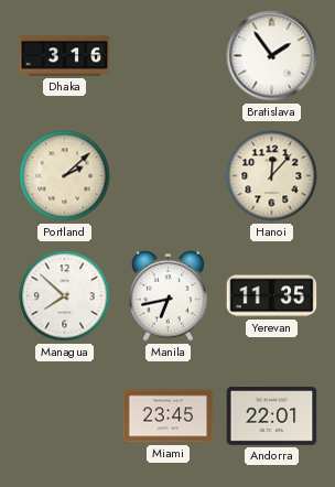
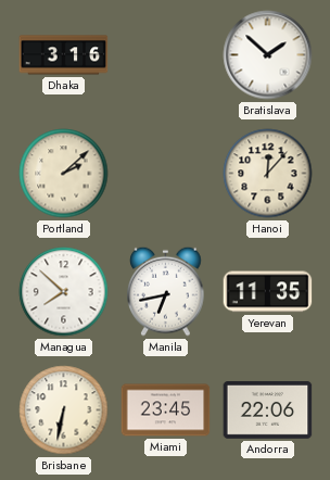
Bratislava: 1:54 -> 1:52 (268, 55)
Brisbane: none -> 6:32 (64, 410)
Andorra: 22:01 -> 22:06 (268, 410)
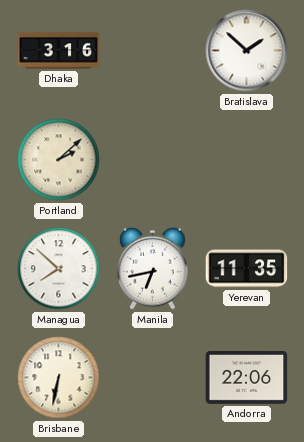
Hanoi: 12:07 -> none (268, 174)
Miami: 23:45 -> none (166, 410)
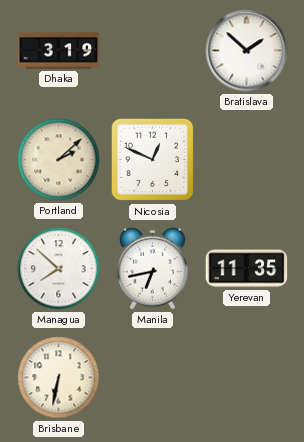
Dhaka: 3:16 -> 3:19 (59, 51)
Nicosia: none -> 12:49 (153, 160)
Andorra: 22:06 -> none (247, 378)
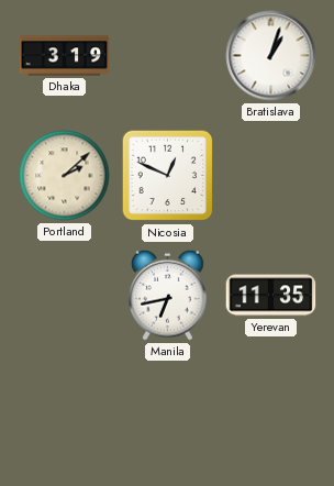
Bratislava: 1:52 -> 1:03 (271, 56)
Managua: 7:52 -> none (59, 269)
Brisbane: 6:32 -> none (59, 378)
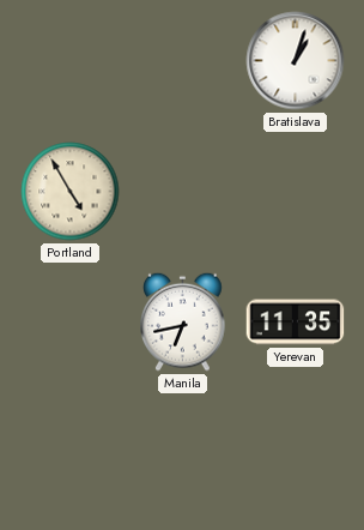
Dhaka: 3:19 -> none (65, 56)
Portland: 2:08 -> 4:55 (71, 192)
Nicosia: 12:49 -> none (168, 176)
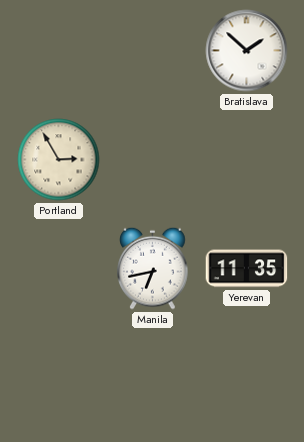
Bratislava: 1:03 -> 1:52 (247, 51)
Portland: 4:55 -> 2:55 (59, 160)
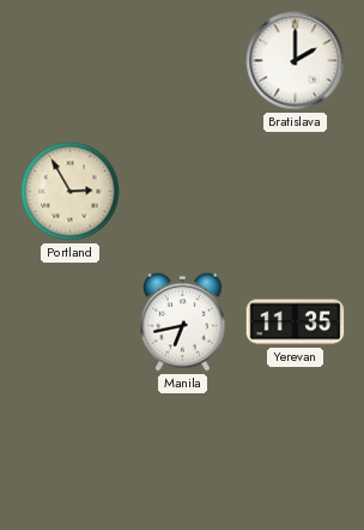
Bratislava: 1:52 -> 2:00 (296, 61)
